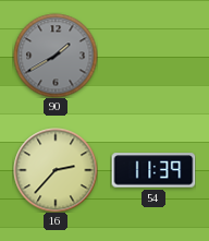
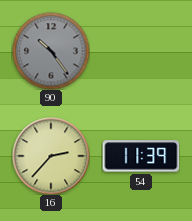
90: 1:40 -> 10:24 (51, 51)
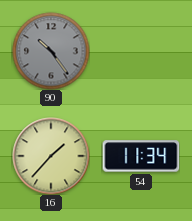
16: 2:37 -> 1:37 (51, 156)
54: 11:39 -> 11:34 (141, 156)
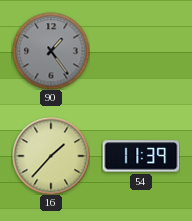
90: 10:24 -> 1:24 (51, 51)
54: 11:34 -> 11:39 (141, 156)
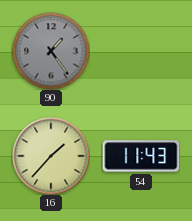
54: 11:39 -> 11:43 (141, 156)
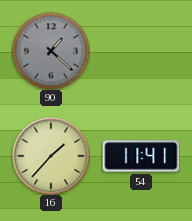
90: 1:24 -> 1:22 (51, 51)
54: 11:43 -> 11:41 (141, 156)
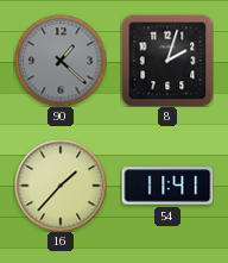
8: none -> 2:03 (167, 61)
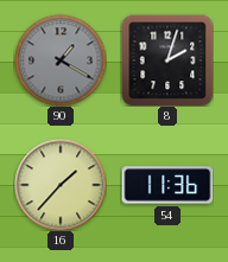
90: 1:22 -> 1:20 (61, 60)
54: 11:41 -> 11:36 (167, 185)
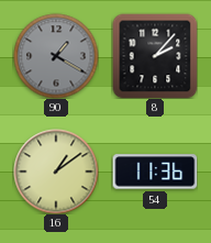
8: 2:03 -> 2:07 (155, 56)
16: 1:37 -> 1:09 (56, 172)
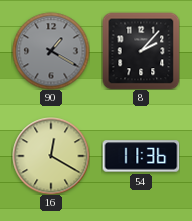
16: 1:09 -> 12:20 (51, 156)
